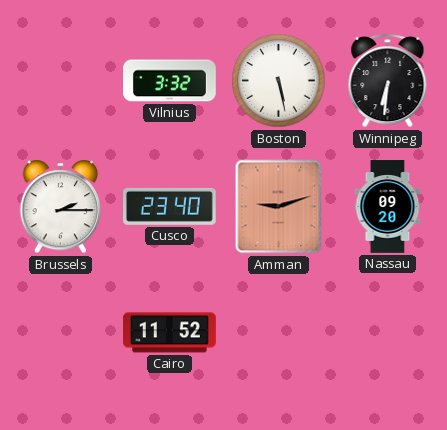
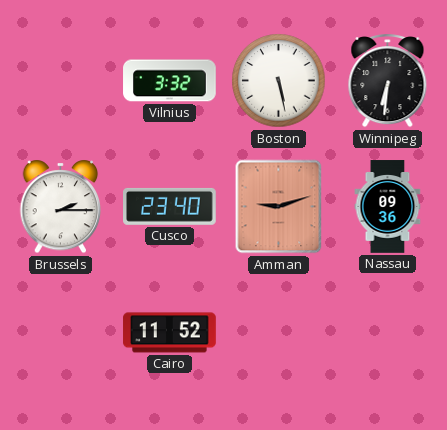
Nassau: 09:20 -> 09:36 (388, 207)
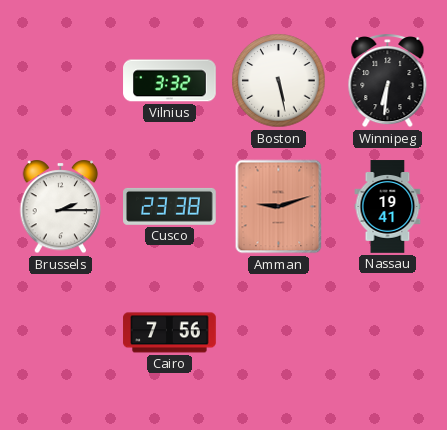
Cusco: 23:40 -> 23:38 (170, 206)
Nassau: 09:36 -> 19:41 (388, 207)
Cairo: 11:52 -> 7:56 (170, 333)
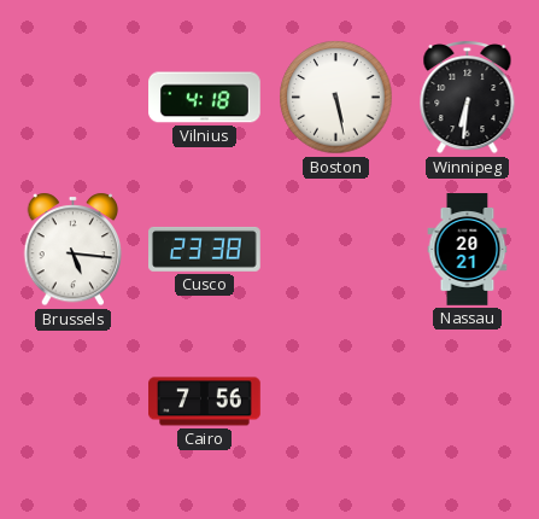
Vilnius: 3:32 -> 4:18 (205, 98)
Brussels: 2:15 -> 5:16 (74, 250)
Amman: 9:12 -> none (279, 207)
Nassau: 19:41 -> 20:21 (468, 250)
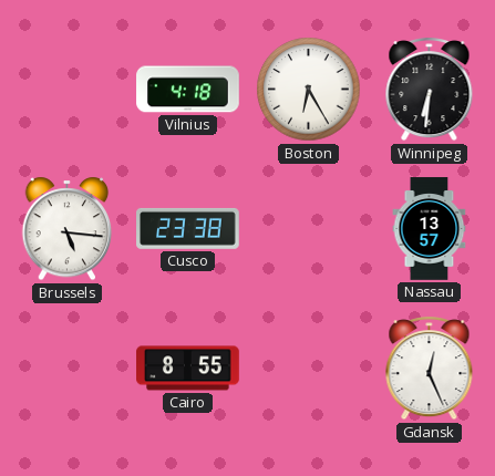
Boston: 5:28 -> 6:25 (309, 90)
Nassau: 20:21 -> 13:57 (430, 229)
Cairo: 7:56 -> 8:55 (188, 369)
Gdansk: none -> 12:26 (430, 369)
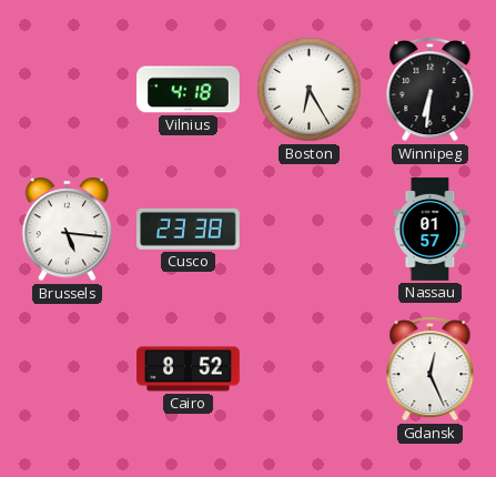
Nassau: 13:57 -> 01:57 (431, 230)
Cairo: 8:55 -> 8:52 (189, 369)
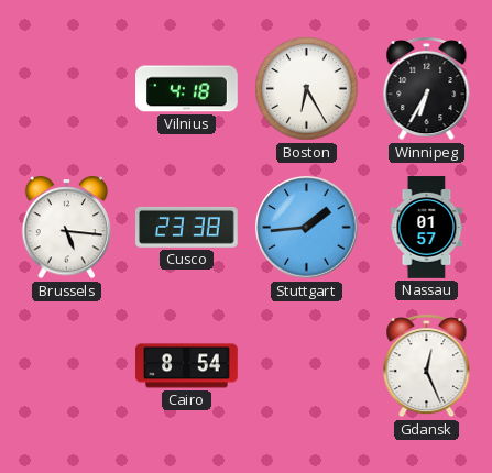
Winnipeg: 6:31 -> 6:35 (427, 89)
Stuttgart: none -> 1:44 (307, 228)
Cairo: 8:52 -> 8:54 (187, 366)
